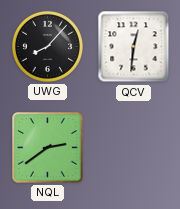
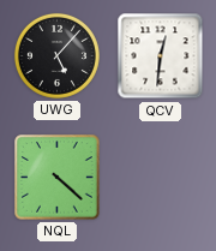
UWG: 8:07 -> 5:07 (56, 55)
NQL: 2:39 -> 4:22 (58, 178)
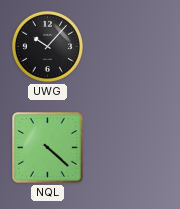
UWG: 5:07 -> 10:07 (47, 46)
QCV: 12:31 -> none (161, 56)
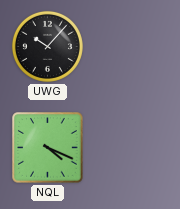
NQL: 4:22 -> 4:19 (48, 148)
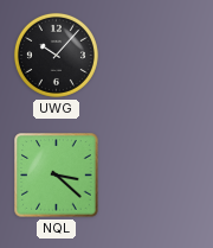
NQL: 4:19 -> 3:22 (57, 176)
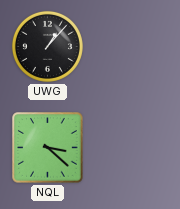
UWG: 10:07 -> 1:07 (47, 46)
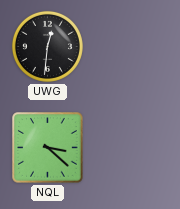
UWG: 1:07 -> 12:31 (47, 46)
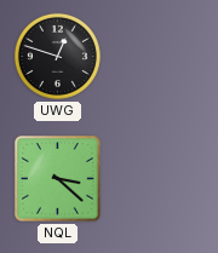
UWG: 12:31 -> 12:48 (57, 56)
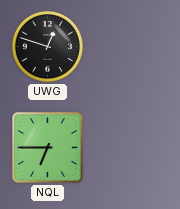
NQL: 3:22 -> 6:45 (48, 148)
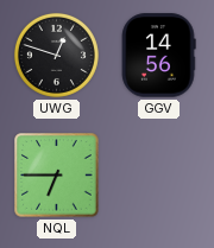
GGV: none -> 14:56 (158, 56)
